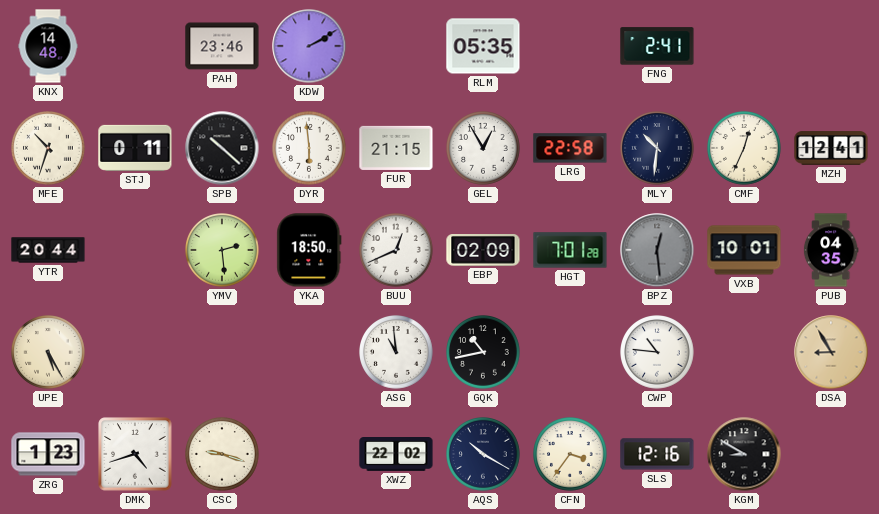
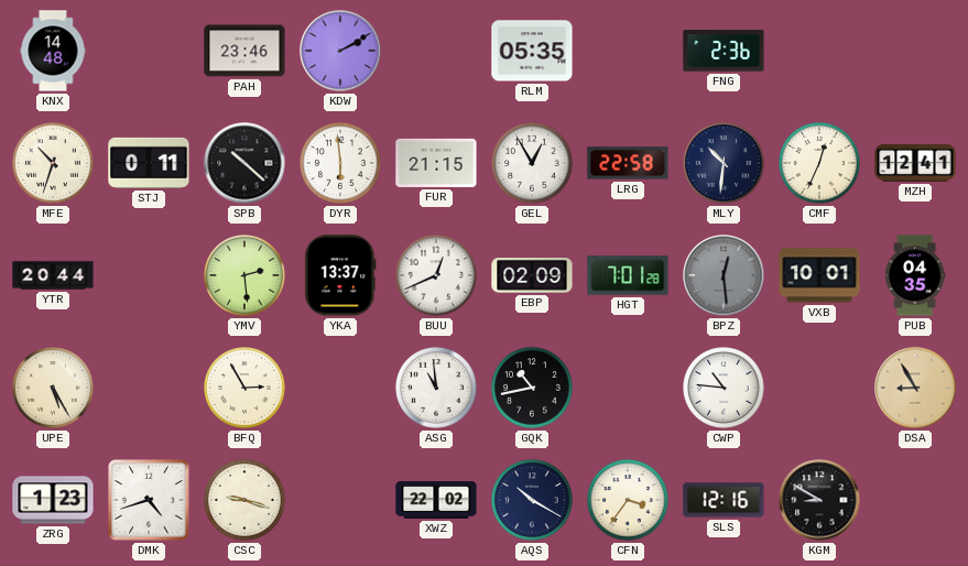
FNG: 2:41 -> 2:36 (724, 51)
YKA: 18:50 -> 13:37 (340, 275)
BFQ: none -> 2:55 (244, 388)
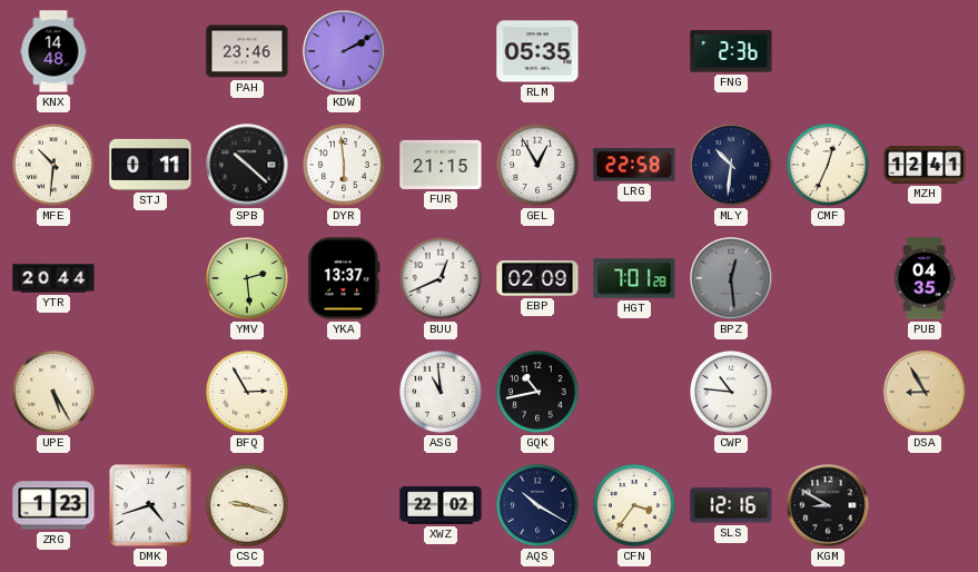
MFE: 10:33 -> 10:31 (53, 165)
VXB: 10:01 -> none (819, 275)
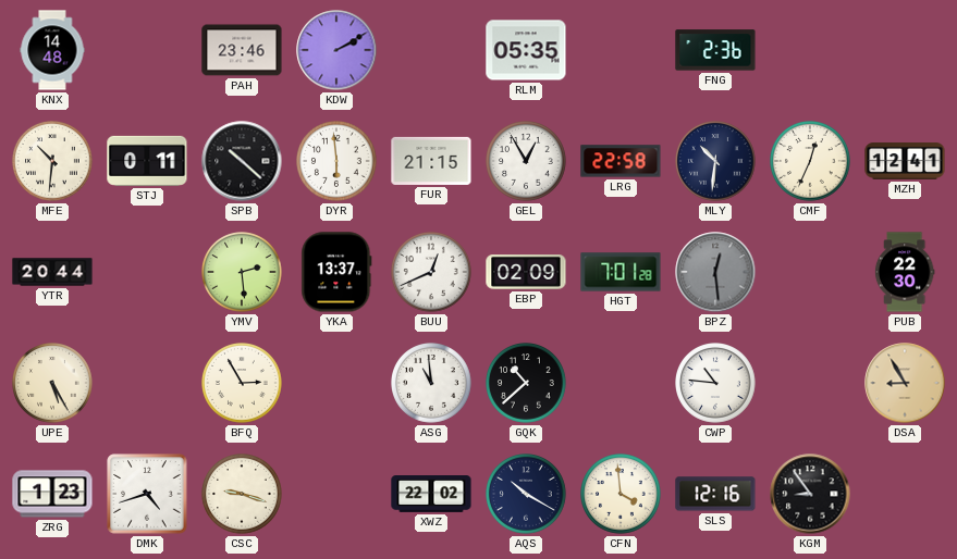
PUB: 04:35 -> 22:30 (905, 272)
GQK: 10:43 -> 10:38 (526, 383)
CFN: 3:36 -> 3:59 (621, 494)
KGM: 8:50 -> 8:54 (810, 494)
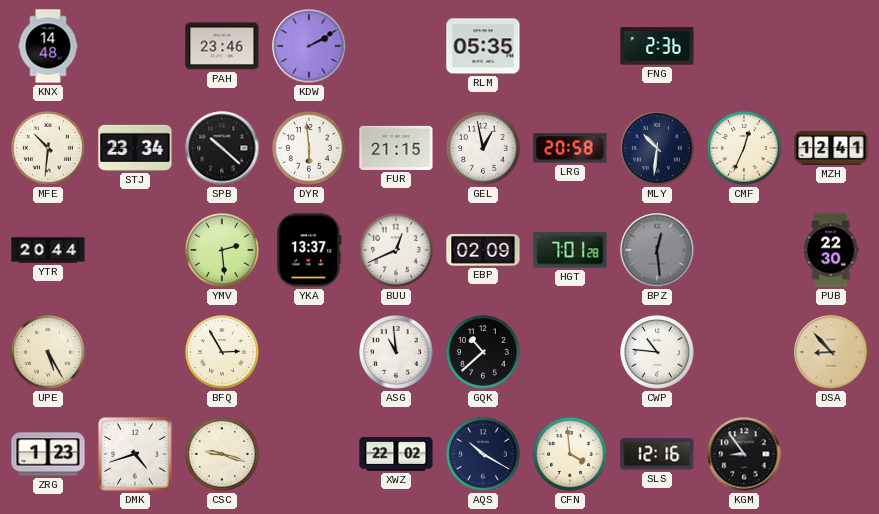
STJ: 0:11 -> 23:34 (135, 148)
GEL: 12:55 -> 12:58 (483, 148)
LRG: 22:58 -> 20:58 (570, 148)
DSA: 8:55 -> 8:53 (831, 352)
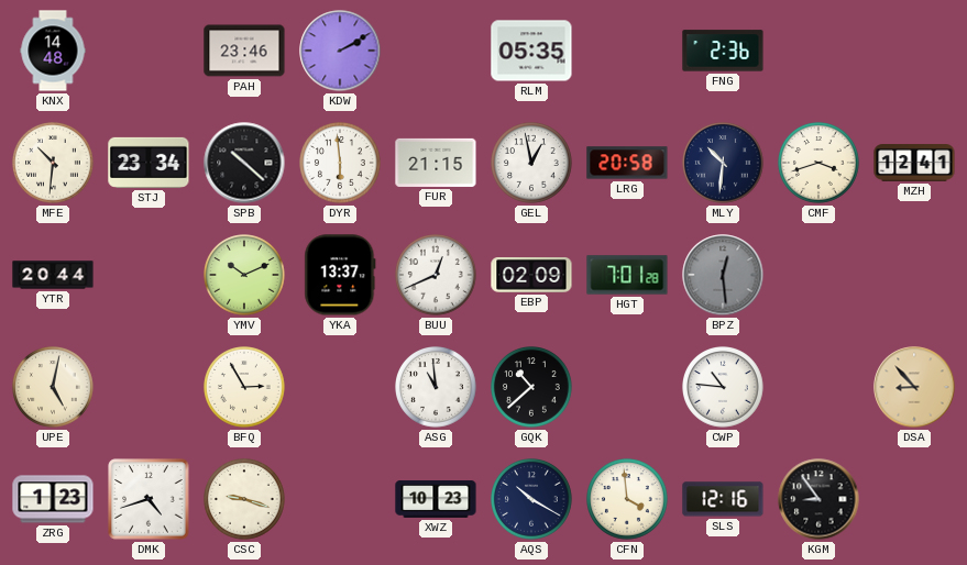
CMF: 12:34 -> 3:42 (818, 163)
YMV: 2:29 -> 10:11 (244, 275)
PUB: 22:30 -> none (831, 250)
UPE: 5:25 -> 5:02 (53, 387)
XWZ: 22:02 -> 10:23 (436, 500)
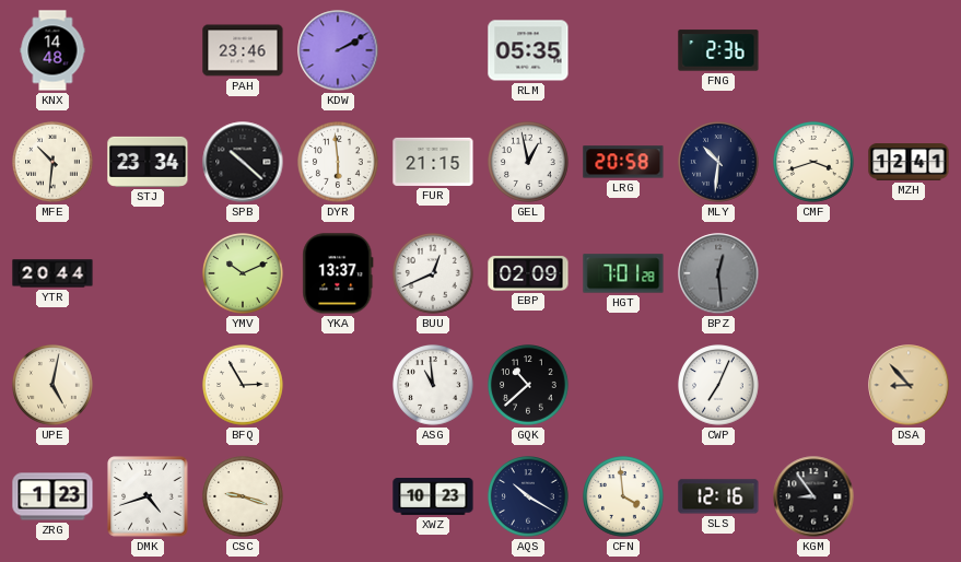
CWP: 10:46 -> 7:04 (718, 385)
